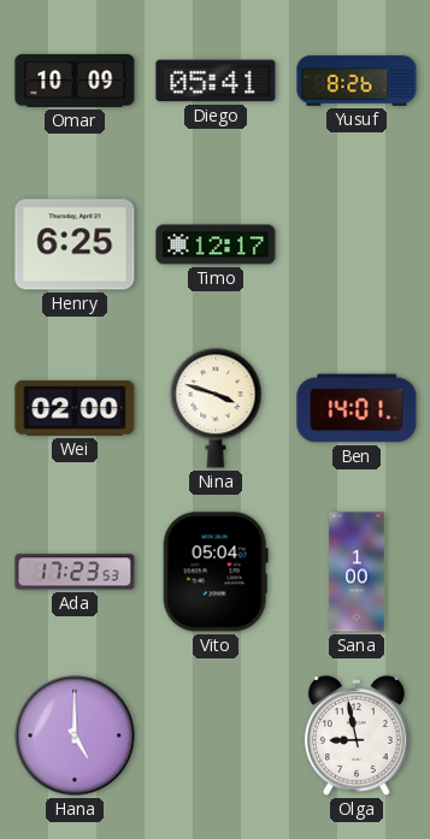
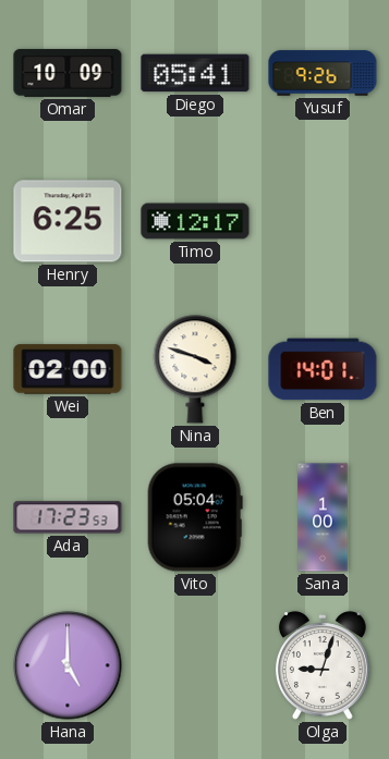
Yusuf: 8:26 -> 9:26 (323, 73)
Olga: 8:58 -> 9:03 (323, 665)
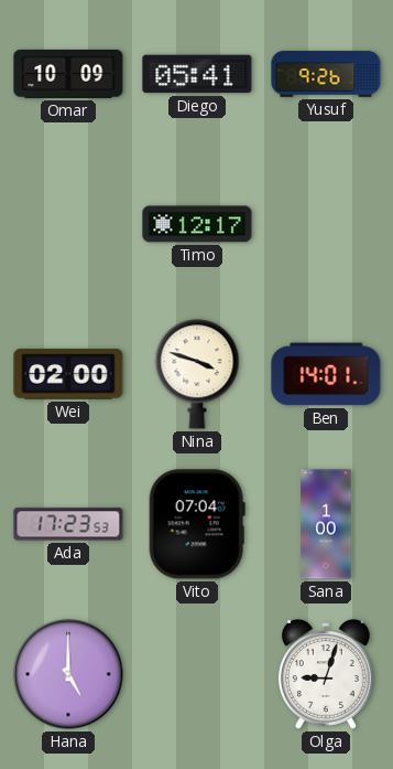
Henry: 6:25 -> none (68, 221)
Vito: 05:04 -> 07:04 (197, 524)
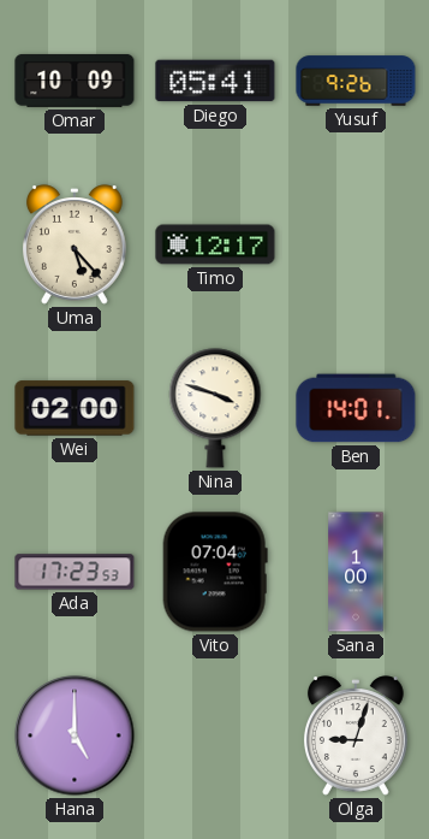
Uma: none -> 5:23 (75, 244)
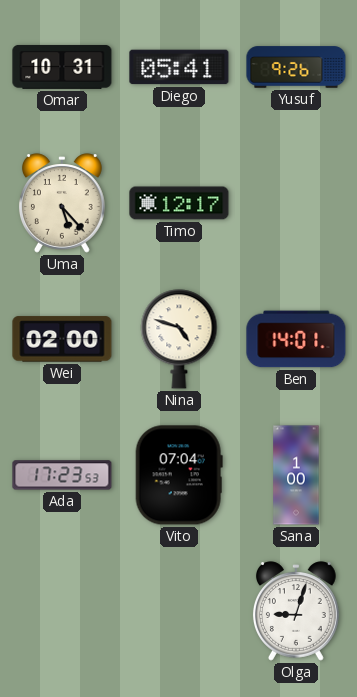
Omar: 10:09 -> 10:31 (62, 67)
Nina: 3:48 -> 4:48 (179, 339)
Hana: 5:00 -> none (75, 735)
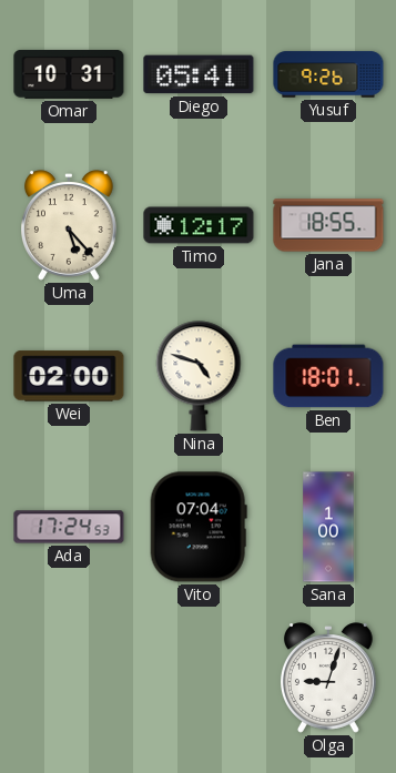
Jana: none -> 18:55 (328, 225)
Ben: 14:01 -> 18:01 (328, 376)
Ada: 17:23 -> 17:24 (69, 527)
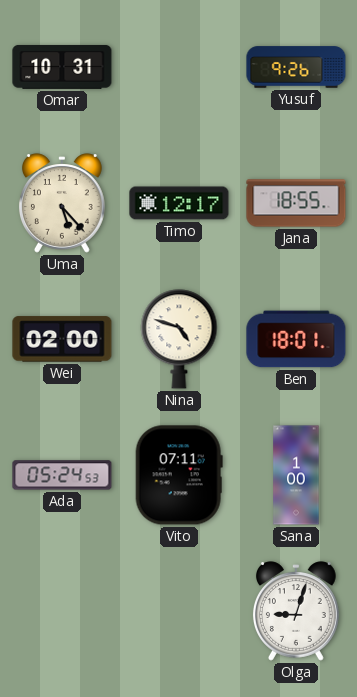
Diego: 05:41 -> none (199, 74)
Ada: 17:24 -> 05:24 (62, 475)
Vito: 07:04 -> 07:11 (179, 475)
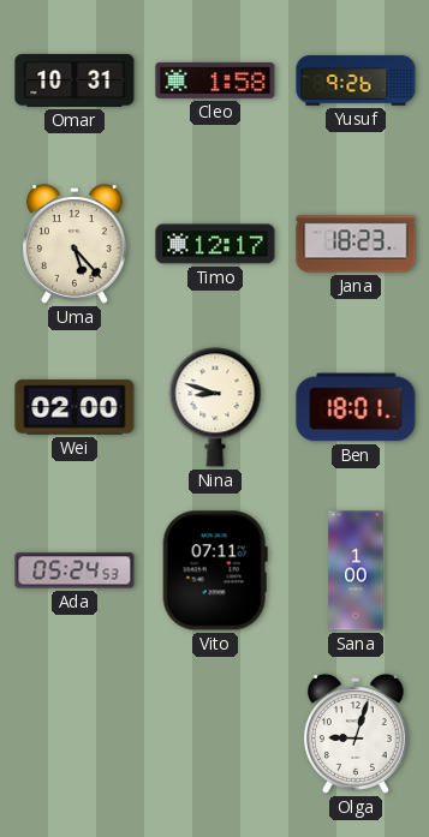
Cleo: none -> 1:58 (215, 80)
Jana: 18:55 -> 18:23 (356, 244)
Nina: 4:48 -> 8:48 (215, 407)
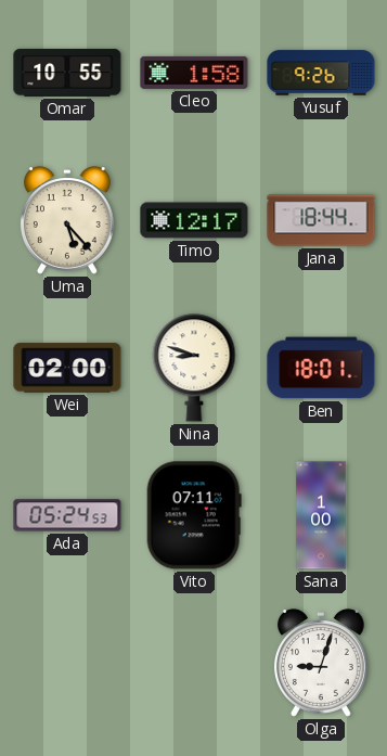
Omar: 10:31 -> 10:55 (67, 73)
Jana: 18:23 -> 18:44 (321, 220)
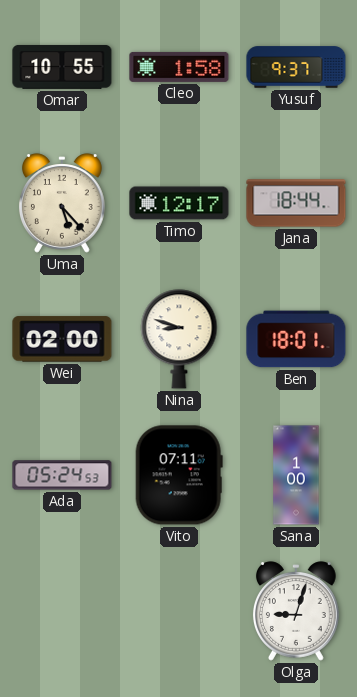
Yusuf: 9:26 -> 9:37 (296, 67)
